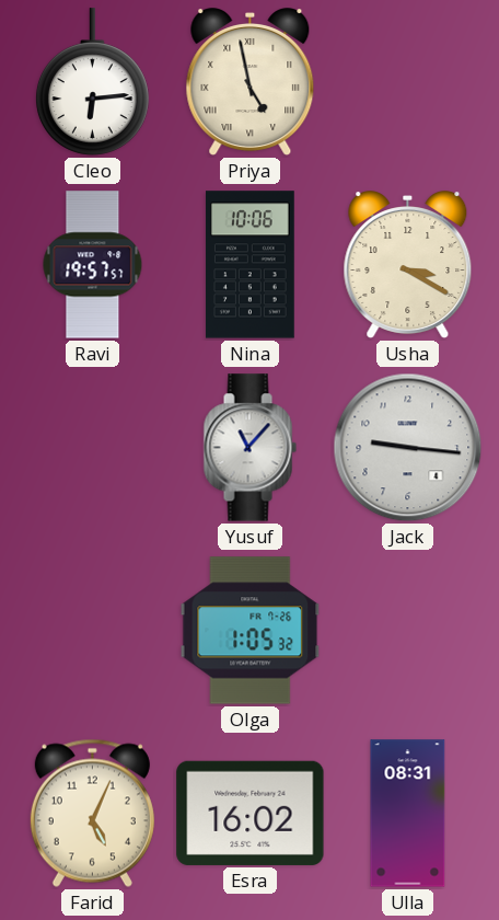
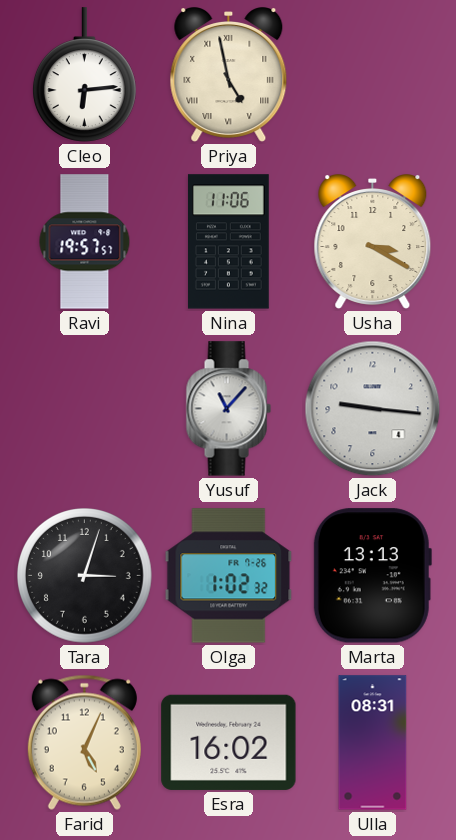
Nina: 10:06 -> 11:06 (228, 242)
Tara: none -> 3:03 (85, 576)
Olga: 1:05 -> 1:02 (229, 576)
Marta: none -> 13:13 (372, 576)
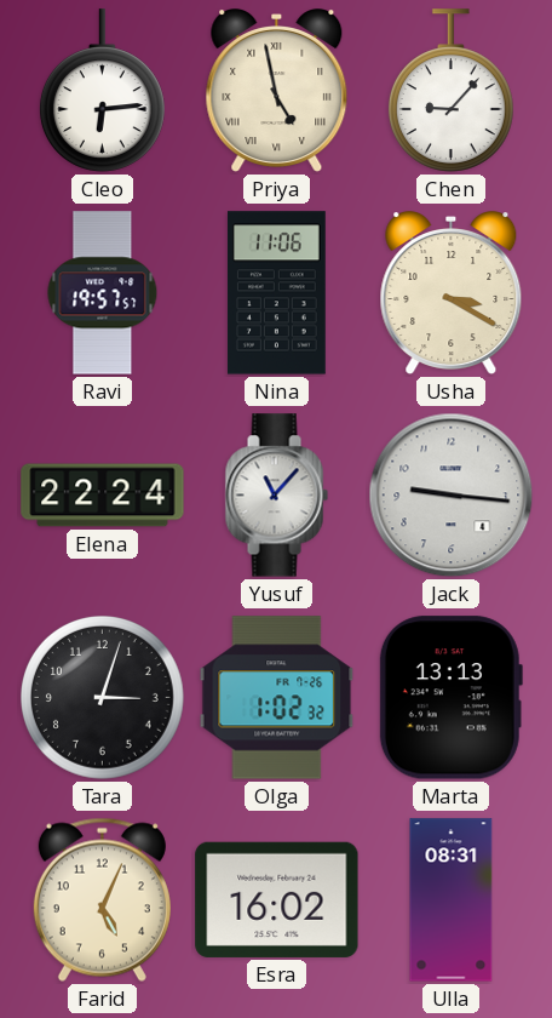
Chen: none -> 9:07 (450, 91)
Elena: none -> 22:24 (103, 496)
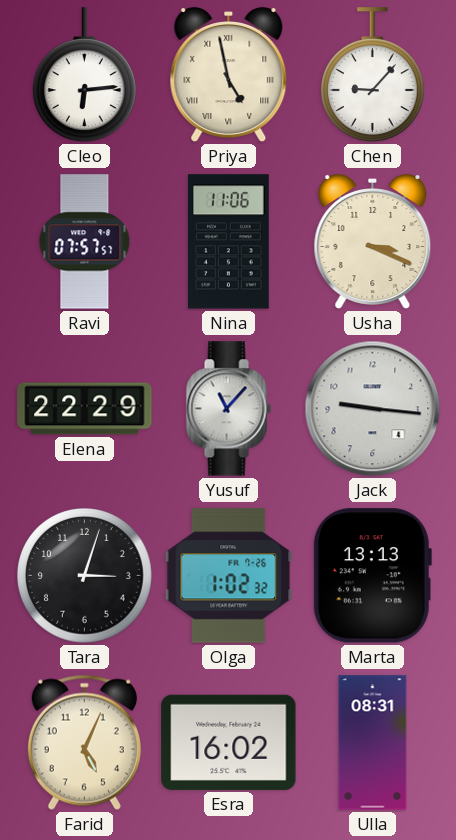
Ravi: 19:57 -> 07:57 (85, 242)
Usha: 3:20 -> 3:19 (373, 242)
Elena: 22:24 -> 22:29 (85, 409)
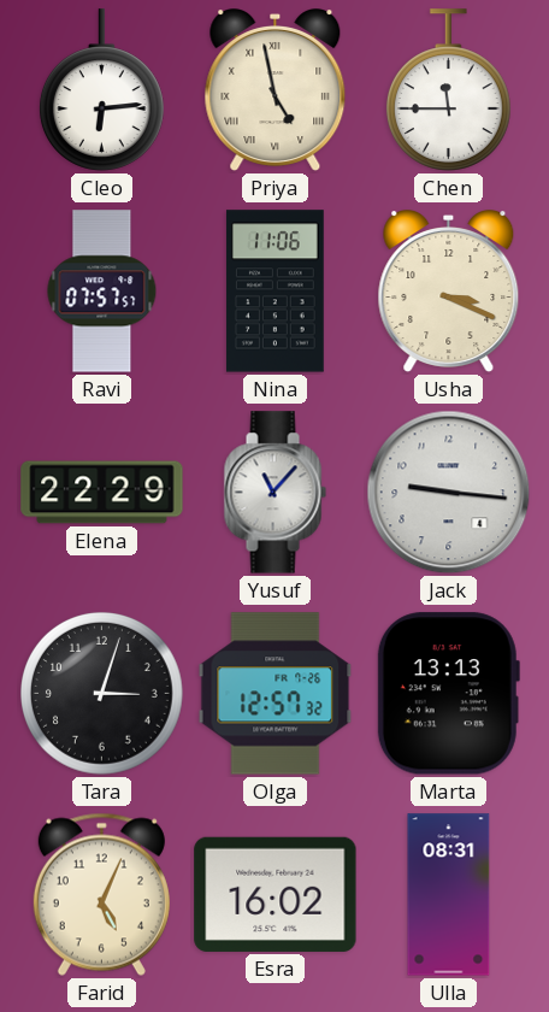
Chen: 9:07 -> 11:45 (448, 90)
Olga: 1:02 -> 12:57 (276, 694)
